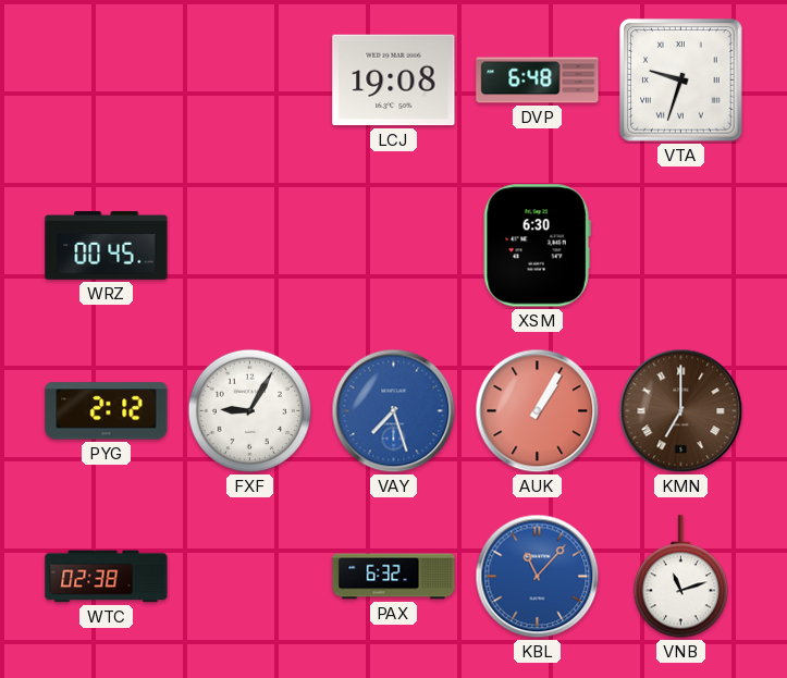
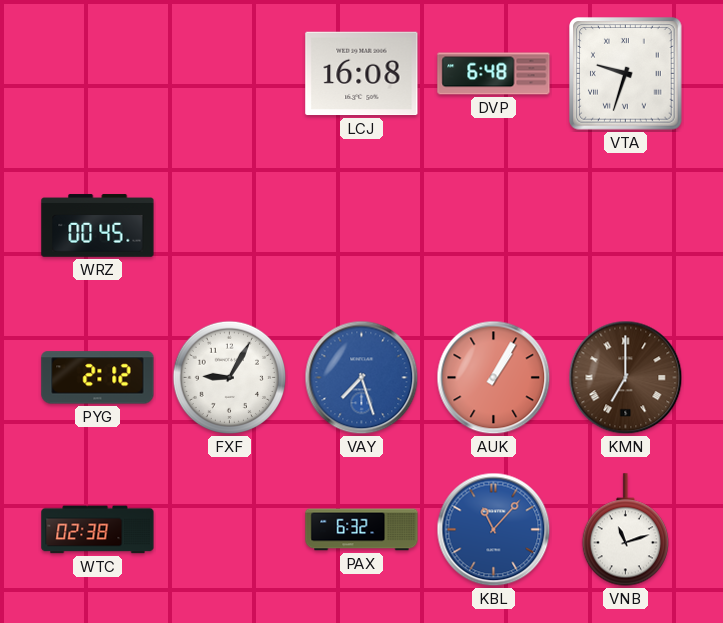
LCJ: 19:08 -> 16:08 (362, 74)
XSM: 6:30 -> none (537, 246)
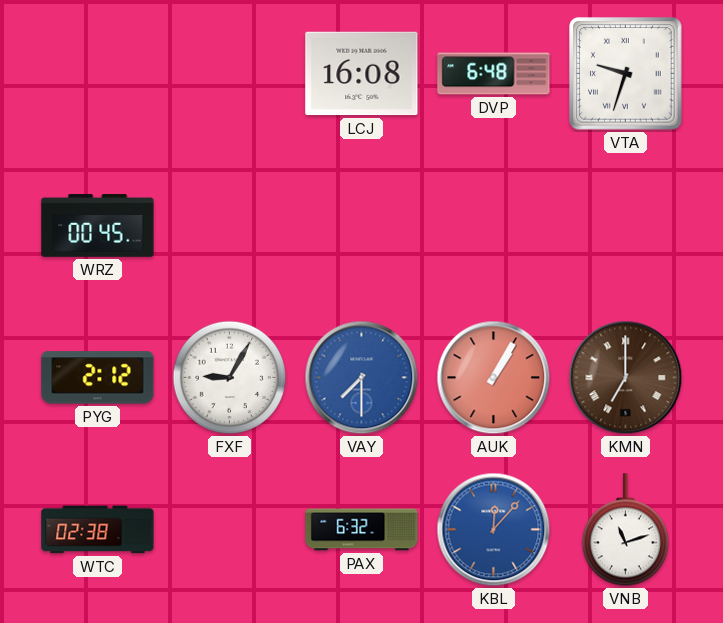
VAY: 7:27 -> 7:30 (362, 378)
KBL: 11:07 -> 12:07 (494, 530)
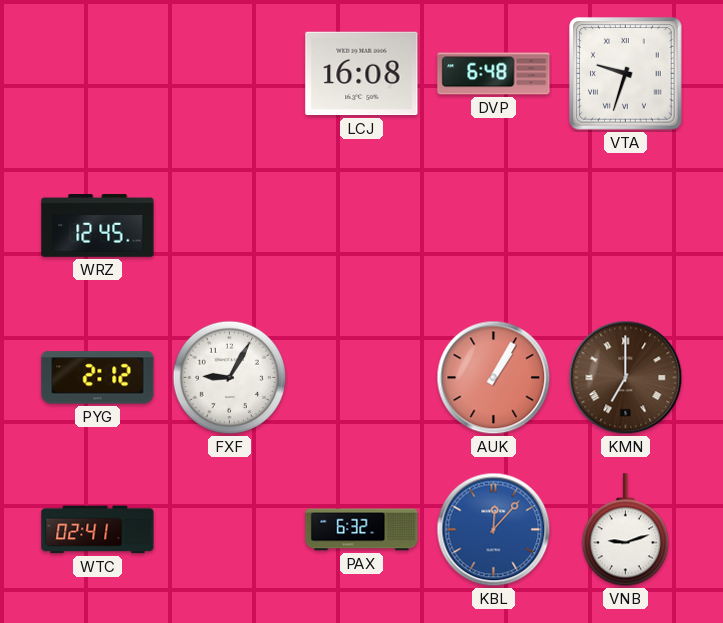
WRZ: 00:45 -> 12:45 (98, 226)
VAY: 7:30 -> none (362, 378)
WTC: 02:38 -> 02:41 (98, 530)
VNB: 11:12 -> 9:12 (625, 530)
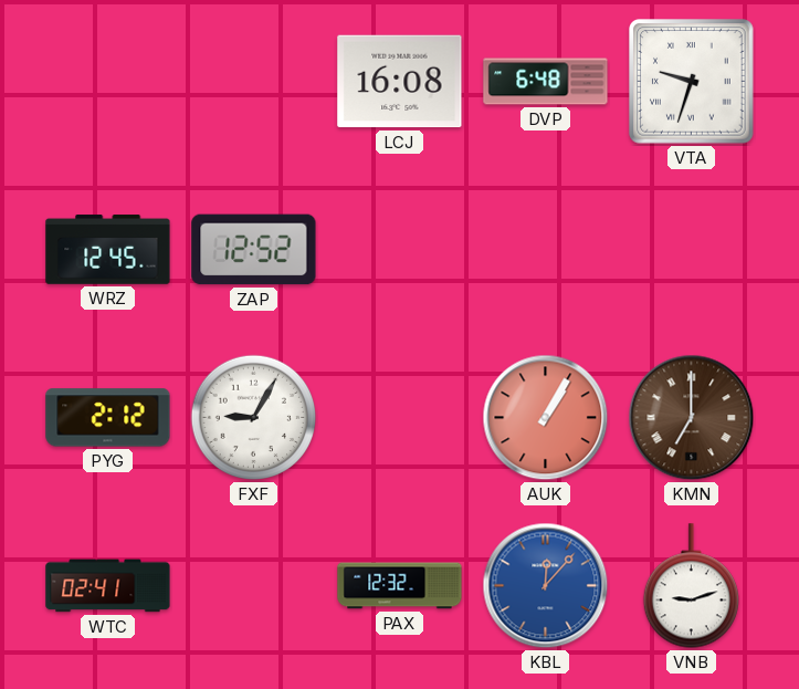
ZAP: none -> 12:52 (254, 250)
PAX: 6:32 -> 12:32 (400, 586)
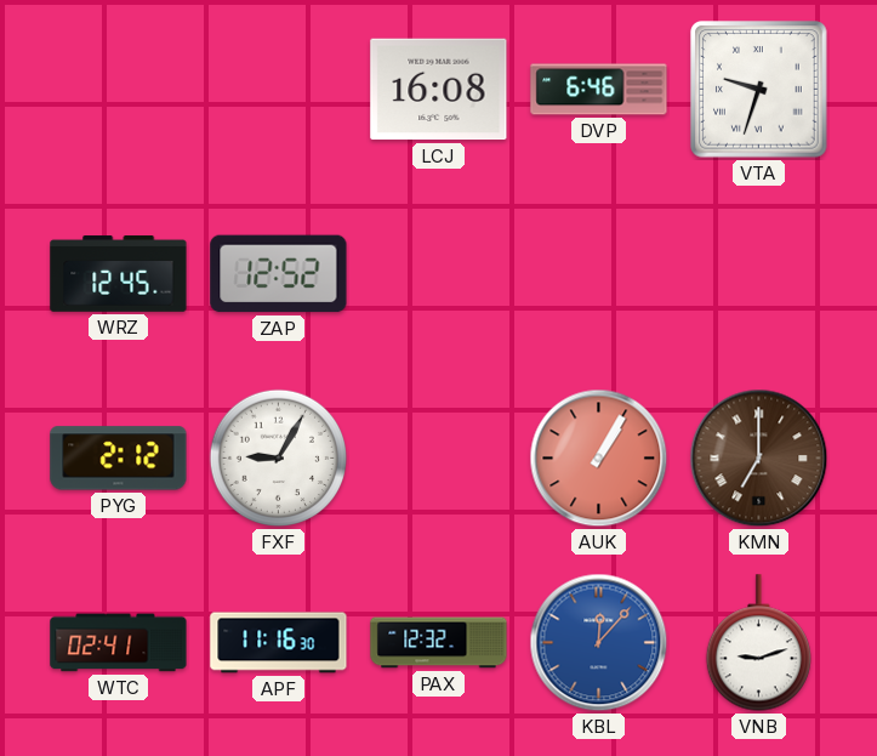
DVP: 6:48 -> 6:46 (599, 90)
APF: none -> 11:16 (279, 643)
